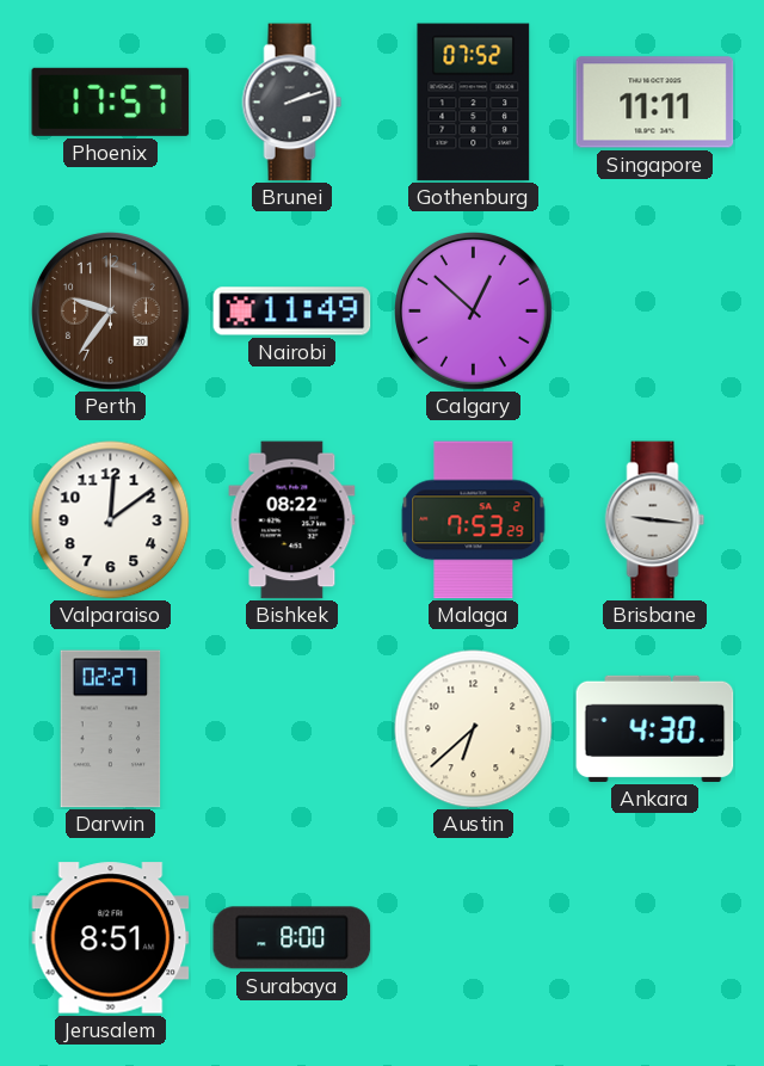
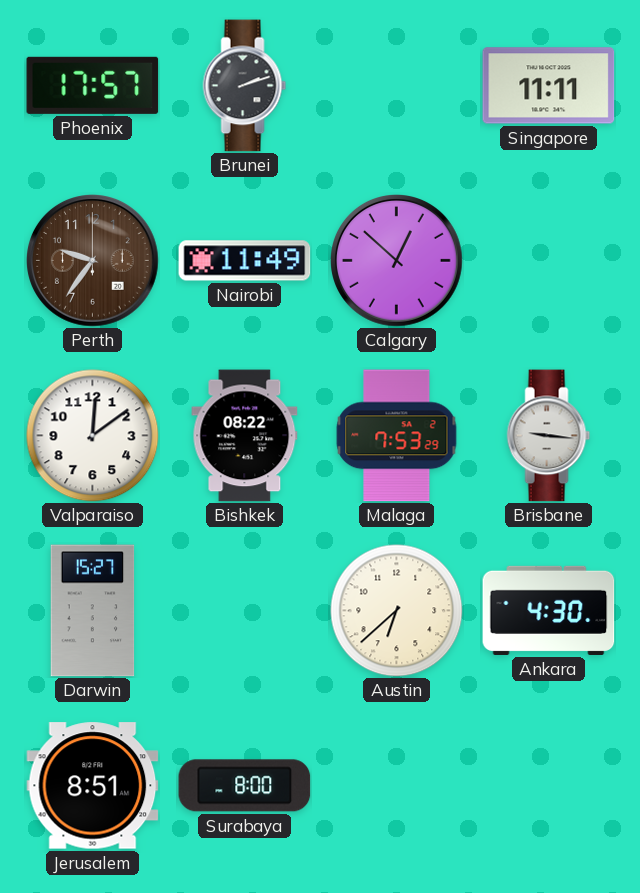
Gothenburg: 07:52 -> none (474, 103)
Darwin: 02:27 -> 15:27 (93, 611)
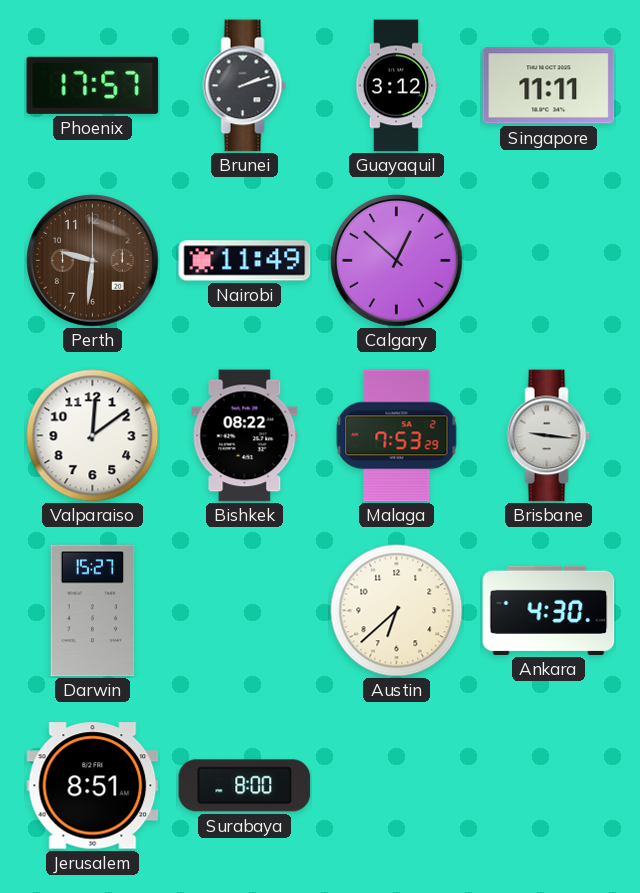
Guayaquil: none -> 3:12 (396, 86)
Perth: 9:36 -> 9:31 (93, 261)
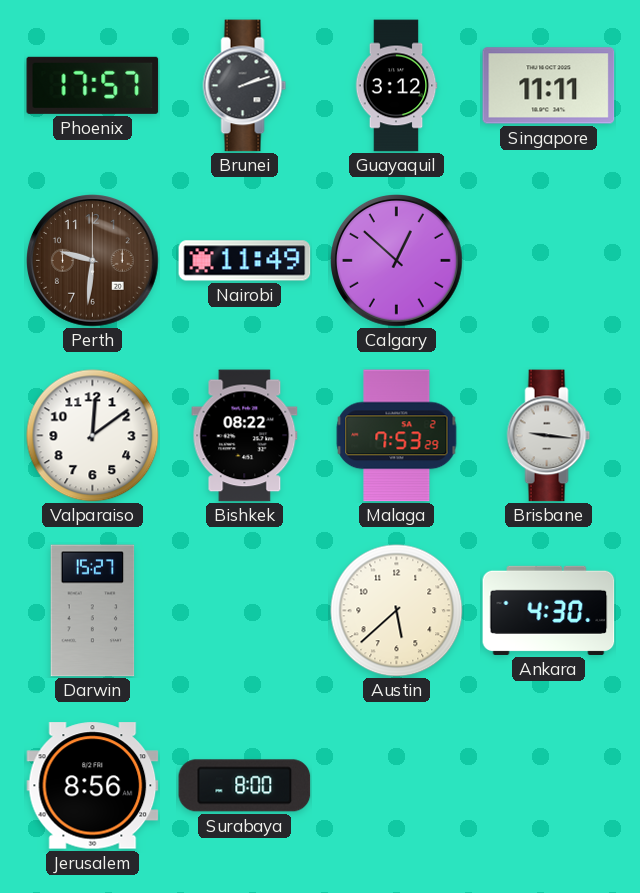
Austin: 6:38 -> 5:38 (397, 611)
Jerusalem: 8:51 -> 8:56 (93, 786)
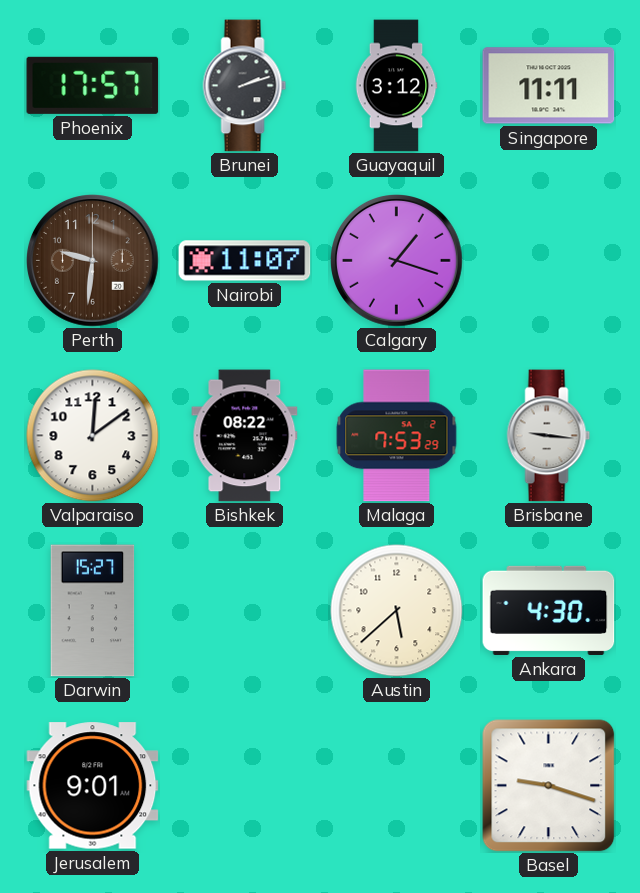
Nairobi: 11:49 -> 11:07 (245, 261)
Calgary: 12:52 -> 1:18 (397, 261)
Jerusalem: 8:56 -> 9:01 (93, 786)
Surabaya: 8:00 -> none (245, 786)
Basel: none -> 9:18 (549, 786)
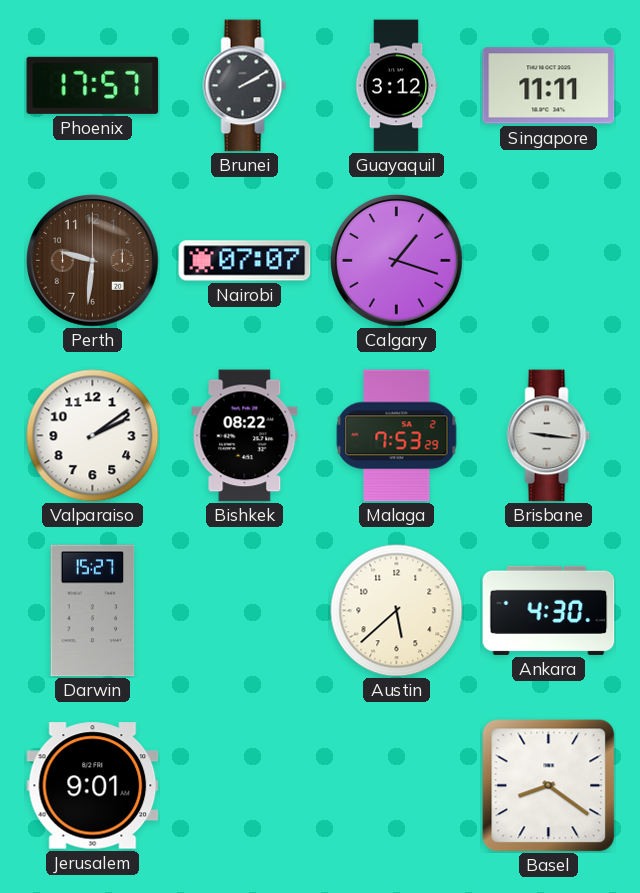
Brunei: 2:12 -> 2:10 (245, 86)
Nairobi: 11:07 -> 07:07 (245, 261)
Valparaiso: 12:09 -> 2:09 (93, 436)
Basel: 9:18 -> 8:21 (549, 786)
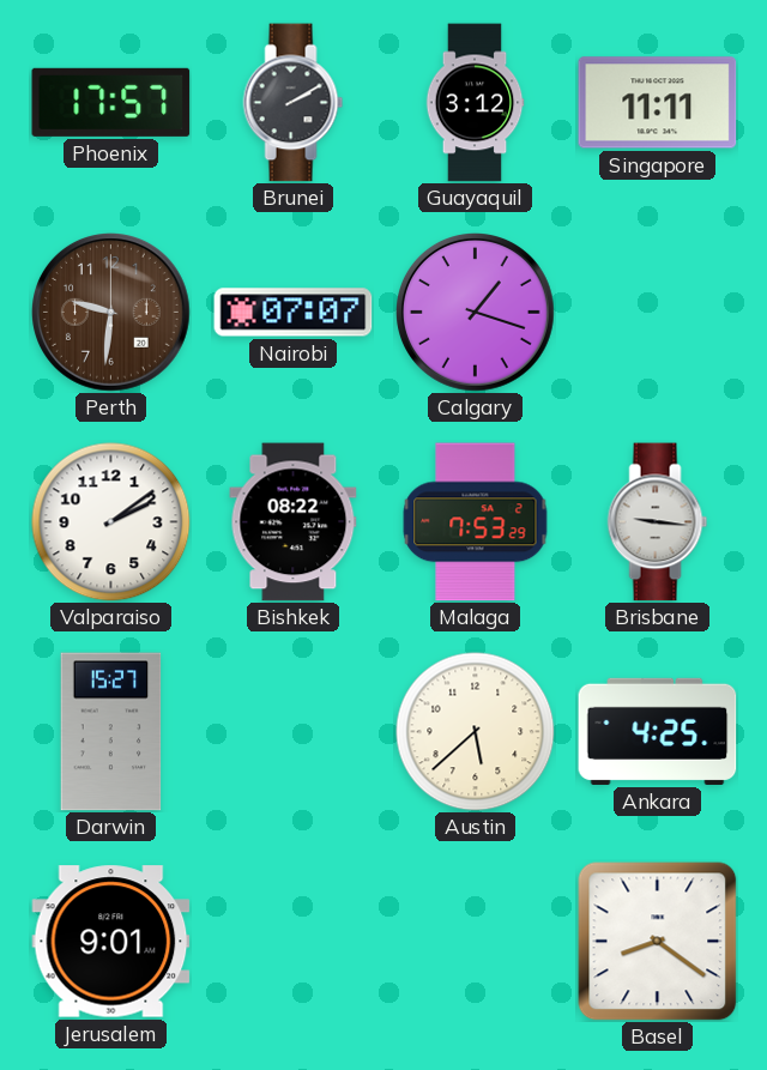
Ankara: 4:30 -> 4:25 (658, 731)
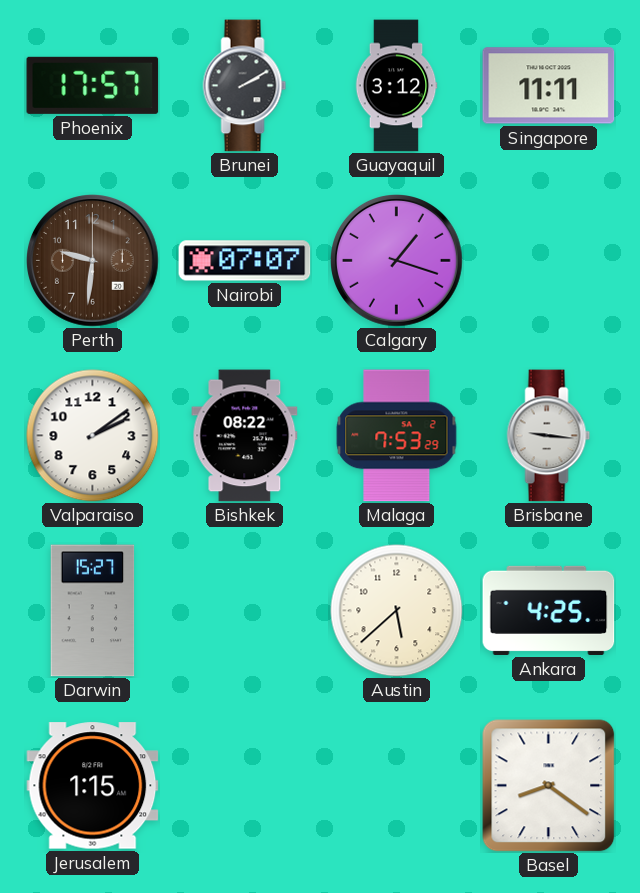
Jerusalem: 9:01 -> 1:15 (93, 786)
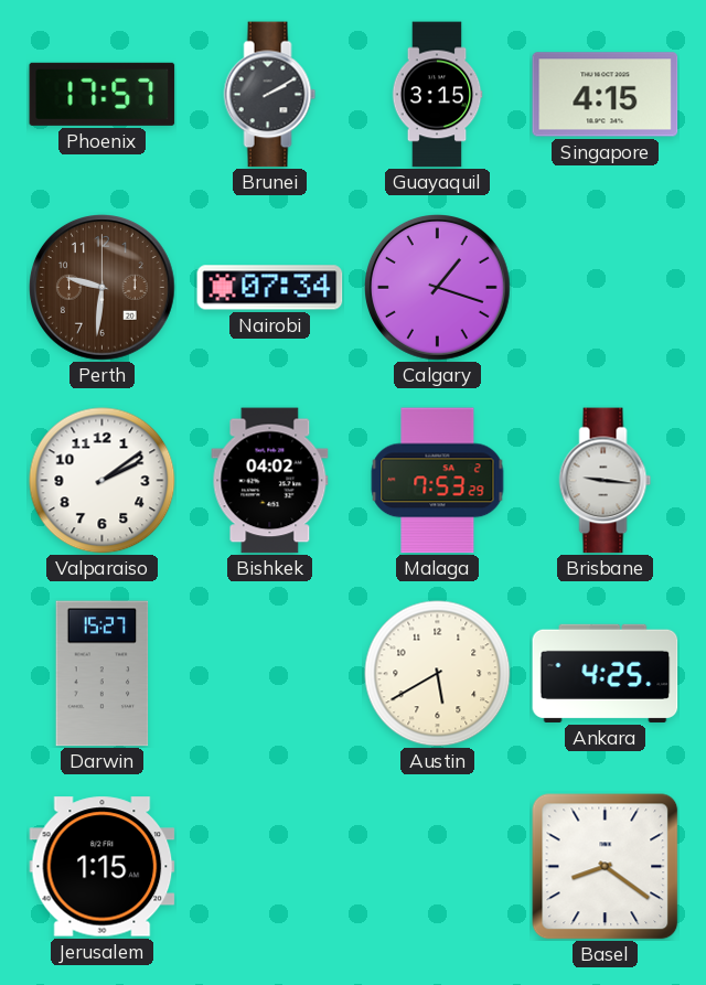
Guayaquil: 3:12 -> 3:15 (437, 95)
Singapore: 11:11 -> 4:15 (606, 95)
Nairobi: 07:07 -> 07:34 (270, 288)
Bishkek: 08:22 -> 04:02 (270, 481)
Austin: 5:38 -> 5:40 (438, 674)
